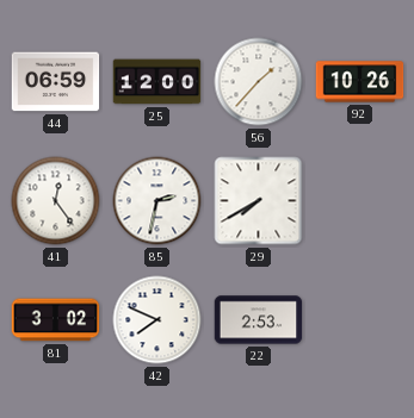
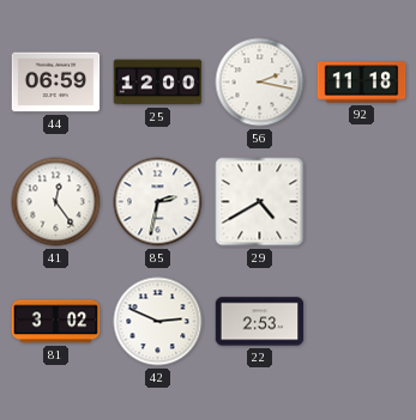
56: 1:37 -> 2:17 (260, 83)
92: 10:26 -> 11:18 (362, 83)
29: 7:40 -> 4:40 (260, 202)
42: 7:49 -> 2:49 (158, 322)
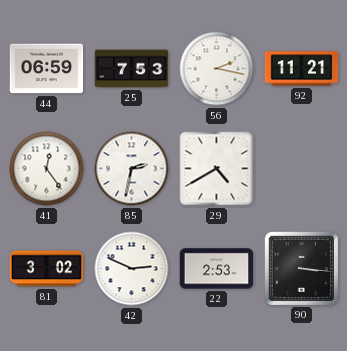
25: 12:00 -> 7:53 (132, 69)
92: 11:18 -> 11:21 (302, 69)
90: none -> 3:16 (301, 268)
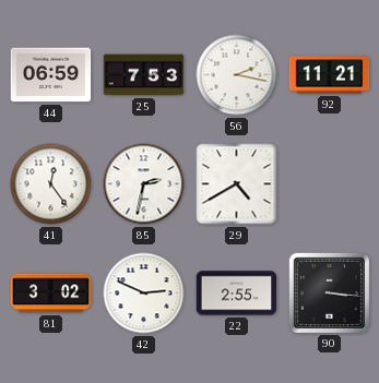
22: 2:53 -> 2:55 (237, 294)
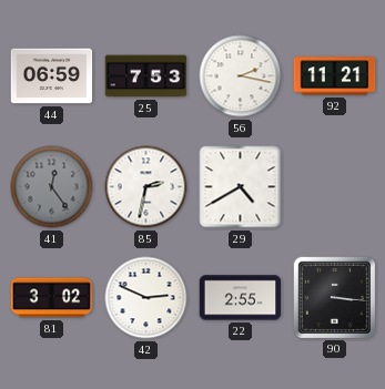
41 dial: white -> grey (52, 187)
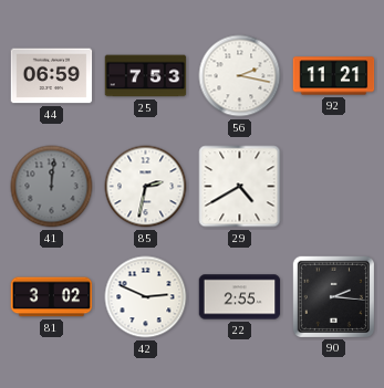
41: 12:24 -> 12:01 (52, 187)
90: 3:16 -> 2:16 (333, 296)
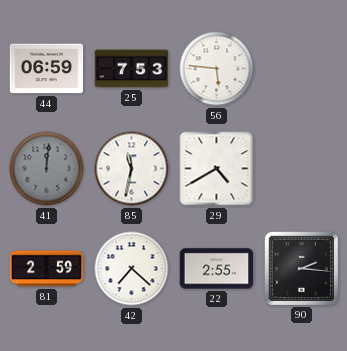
56: 2:17 -> 5:46 (217, 69)
92: 11:21 -> none (334, 76)
85: 2:32 -> 11:32 (132, 169)
81: 3:02 -> 2:59 (47, 269)
42: 2:49 -> 7:22 (132, 269)
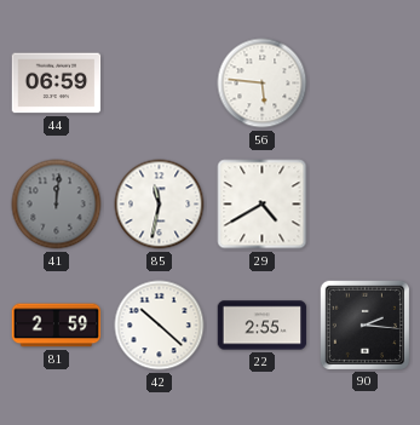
25: 7:53 -> none (132, 69)
42: 7:22 -> 10:22 (160, 326)
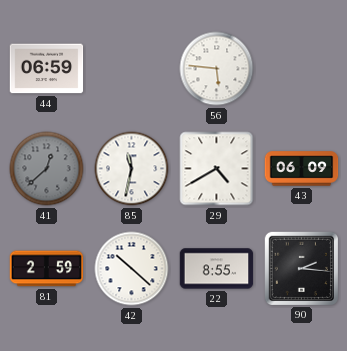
41: 12:01 -> 12:38 (47, 169)
43: none -> 06:09 (302, 169)
22: 2:55 -> 8:55 (217, 269)
